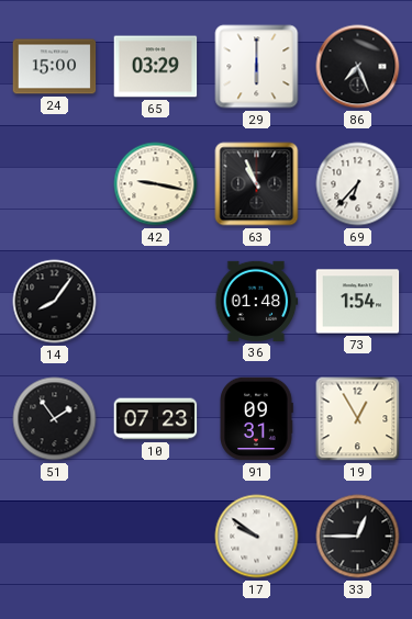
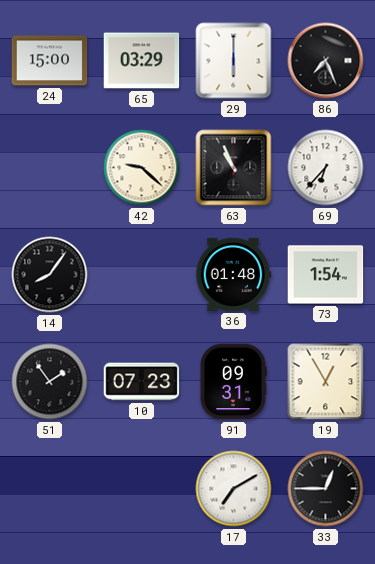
42: 9:17 -> 9:22 (142, 168)
17: 9:51 -> 7:10 (234, 489)
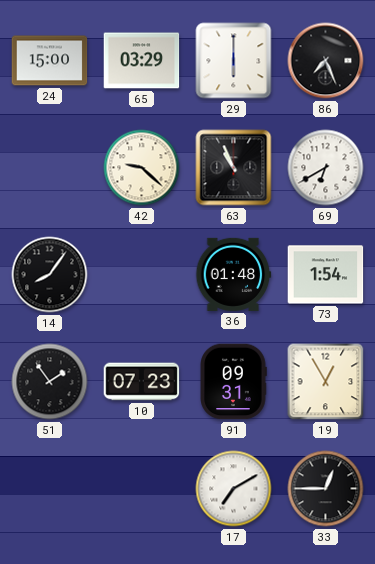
69: 6:37 -> 6:40 (326, 168)
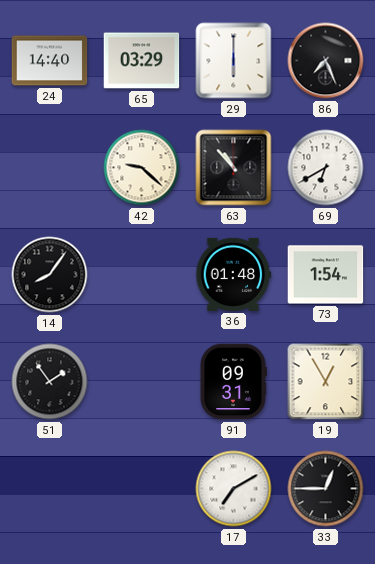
24: 15:00 -> 14:40 (50, 61)
63: 10:56 -> 10:53 (234, 168)
10: 07:23 -> none (142, 382)
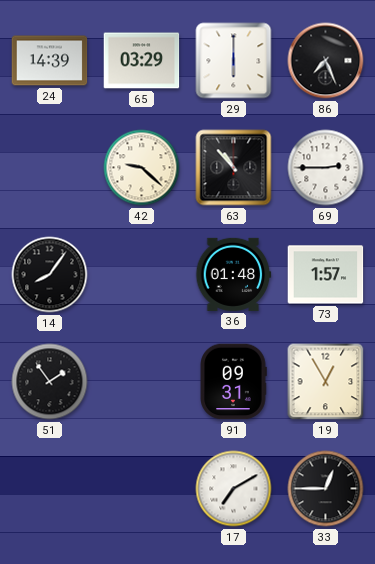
24: 14:40 -> 14:39 (50, 61)
69: 6:40 -> 2:45 (326, 168)
73: 1:54 -> 1:57 (326, 275)
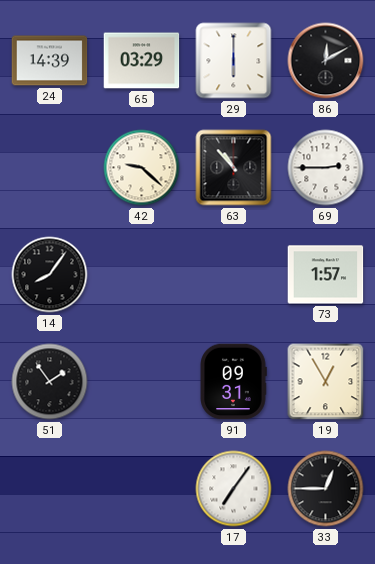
86: 7:26 -> 12:10 (326, 61)
36: 01:48 -> none (234, 274)
17: 7:10 -> 7:06 (234, 489)
